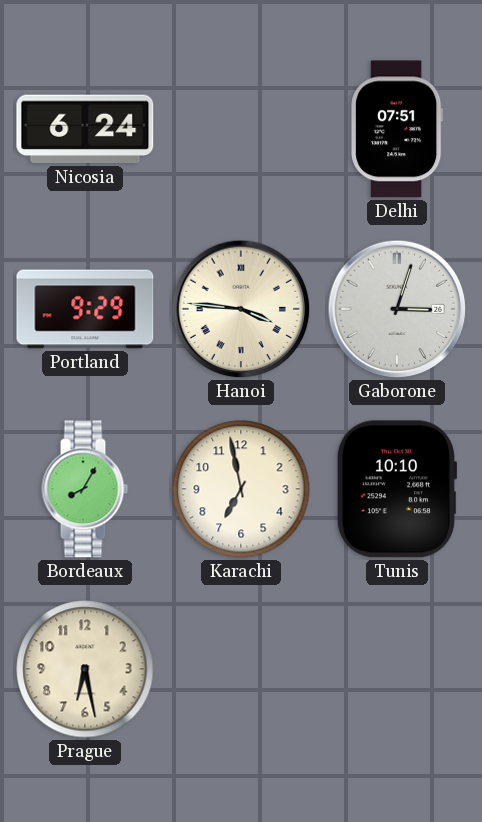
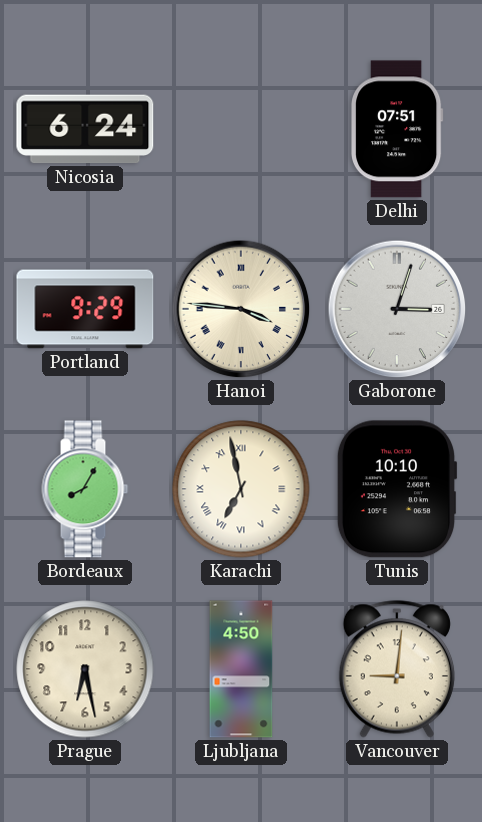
Karachi numerals: Arabic -> Roman (241, 489)
Ljubljana: none -> 4:50 (241, 669)
Vancouver: none -> 9:01 (397, 669)
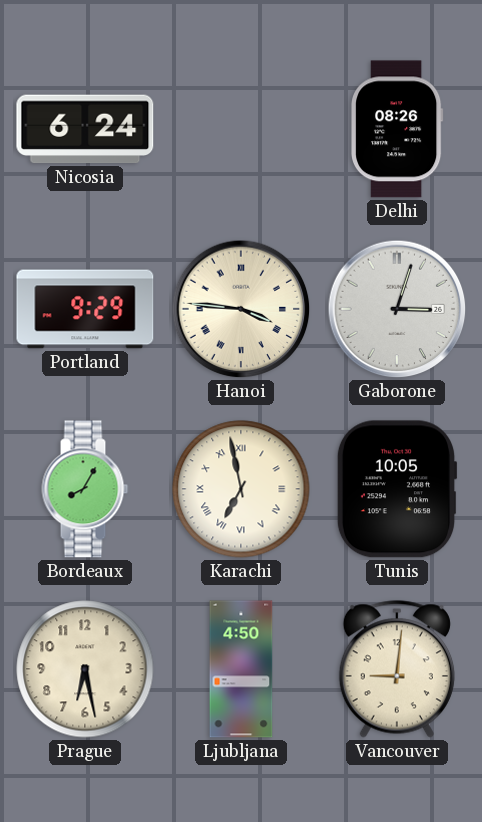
Delhi: 07:51 -> 08:26 (398, 129)
Tunis: 10:10 -> 10:05 (397, 489)
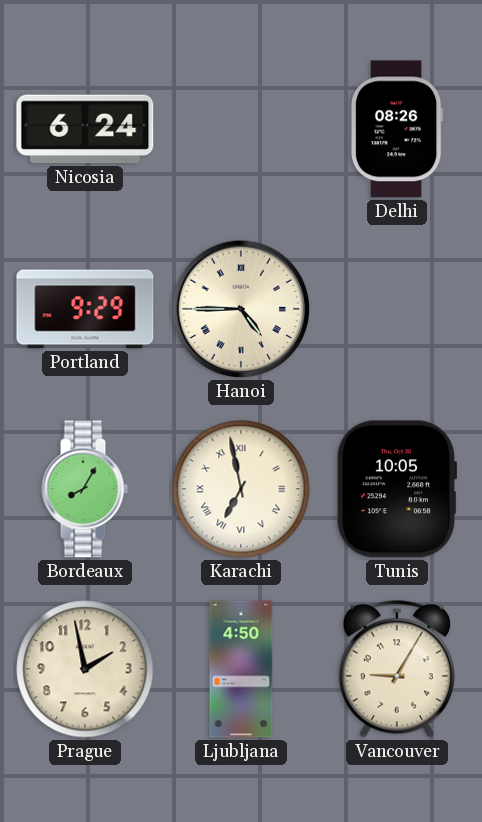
Hanoi: 3:46 -> 4:45 (241, 309)
Gaborone: 3:03 -> none (397, 309)
Prague: 6:28 -> 1:58 (85, 669)
Vancouver: 9:01 -> 9:05 (397, 669)
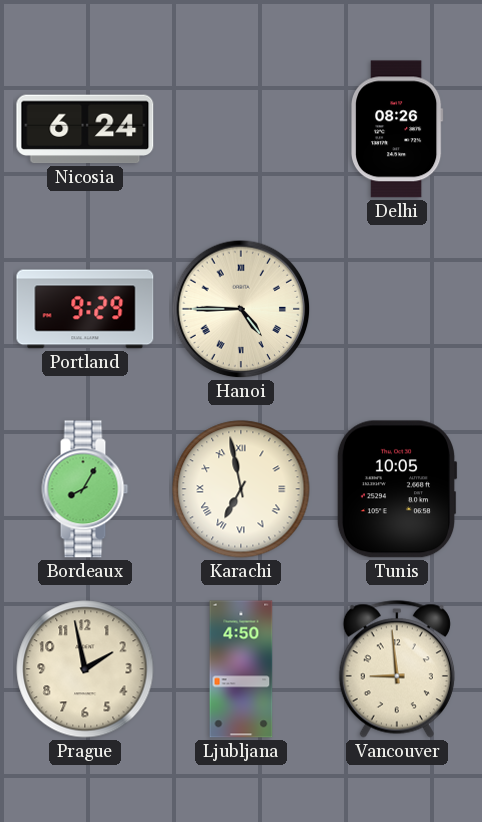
Vancouver: 9:05 -> 8:59 (397, 669)
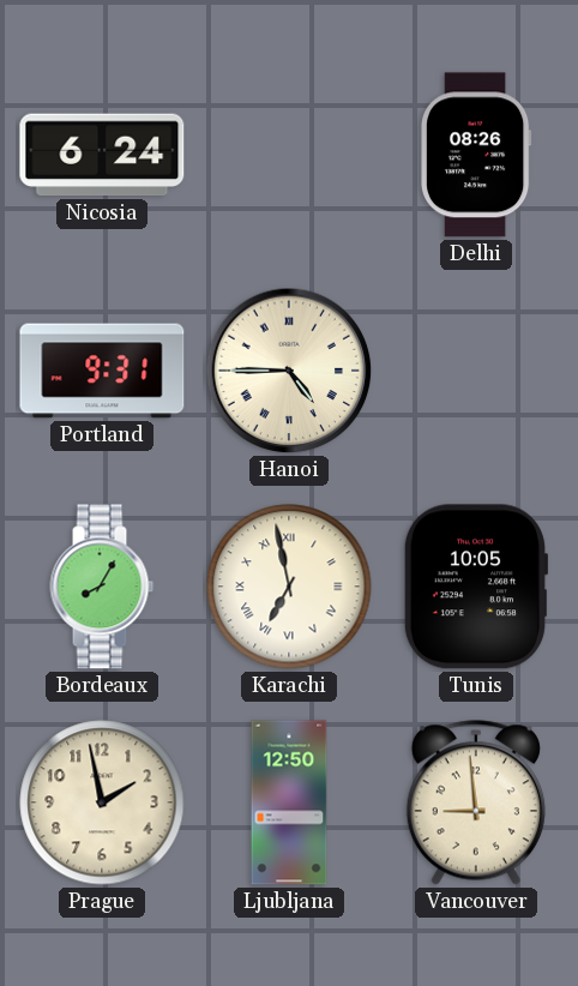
Portland: 9:29 -> 9:31 (102, 371)
Ljubljana: 4:50 -> 12:50 (289, 802)
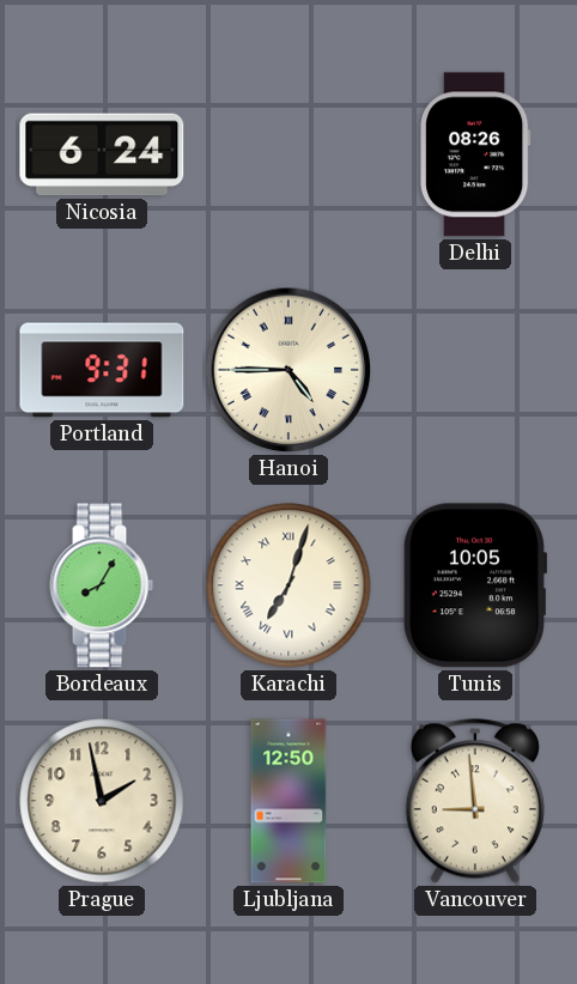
Karachi: 6:58 -> 7:03 (288, 585)
